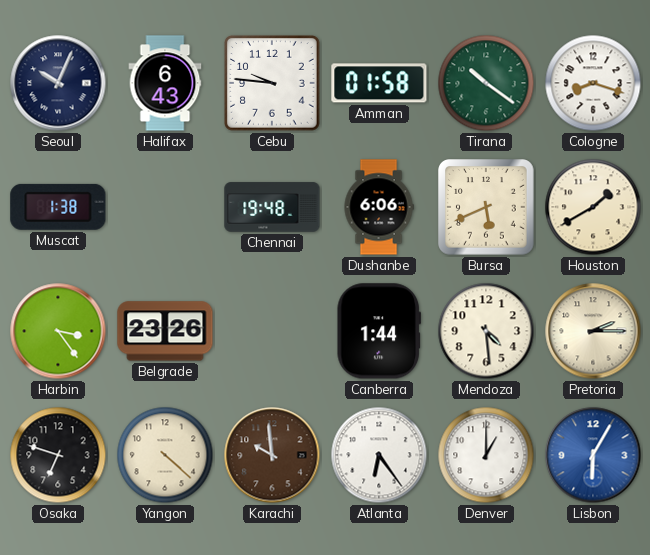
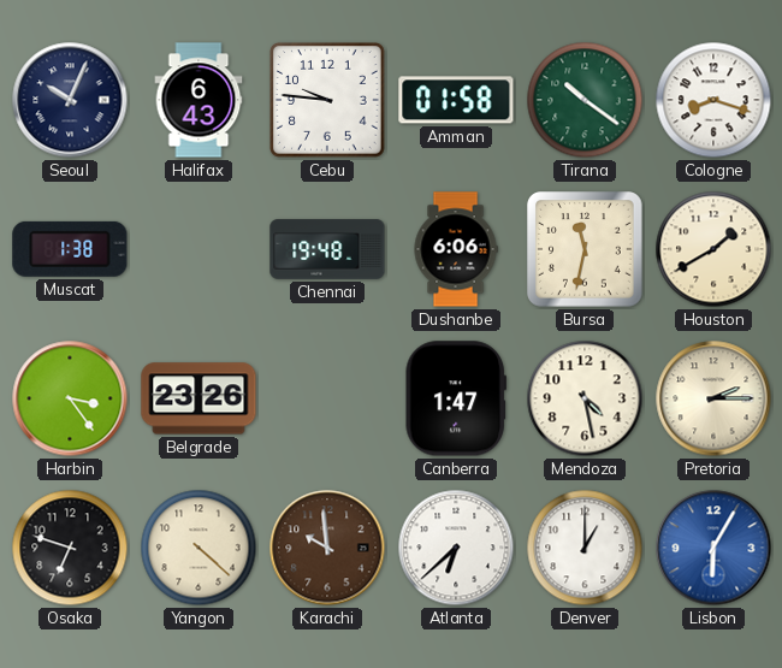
Bursa: 5:41 -> 11:32 (586, 250)
Canberra: 1:44 -> 1:47 (456, 398)
Mendoza: 4:29 -> 4:28 (585, 398)
Atlanta: 6:24 -> 6:38 (456, 548)
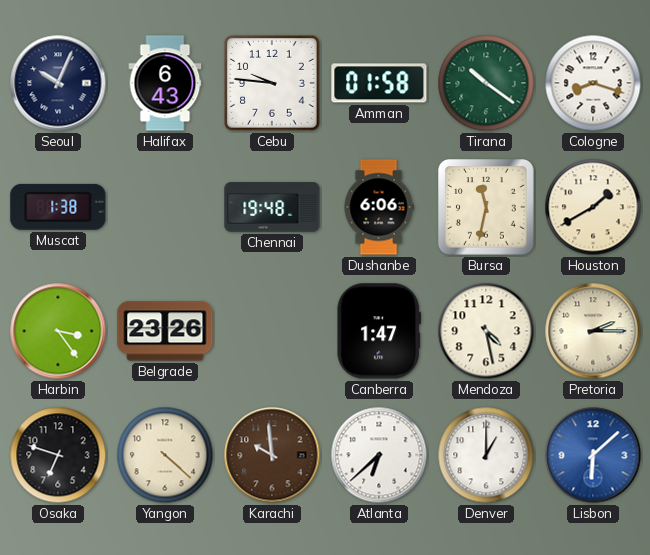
Lisbon: 6:05 -> 6:08 (593, 455)
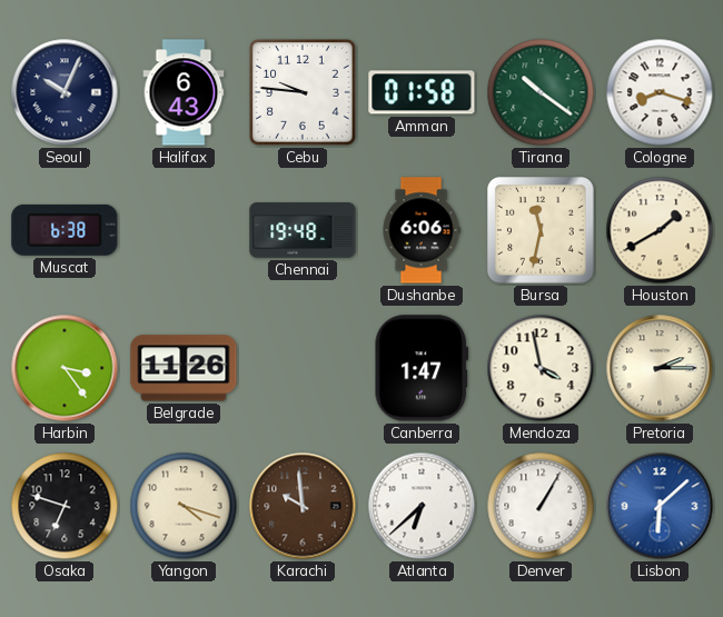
Muscat: 1:38 -> 6:38 (65, 230)
Belgrade: 23:26 -> 11:26 (184, 368)
Mendoza: 4:28 -> 3:58 (541, 368)
Yangon: 4:22 -> 4:18 (184, 506)
Denver: 1:00 -> 1:05 (541, 506)
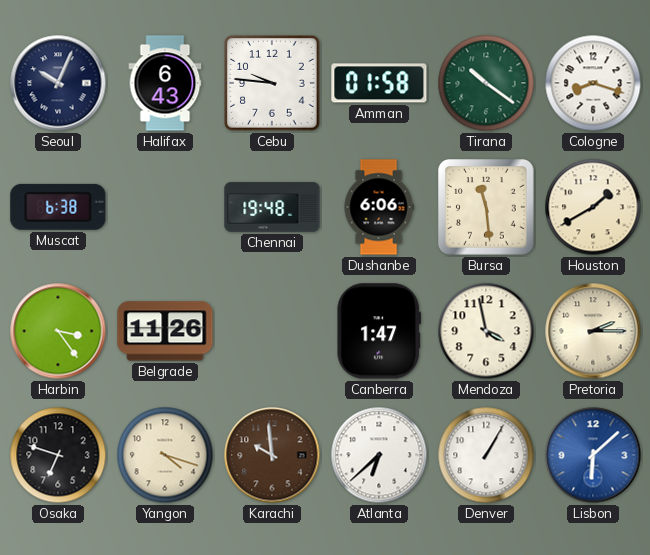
Bursa: 11:32 -> 11:29 (487, 208)
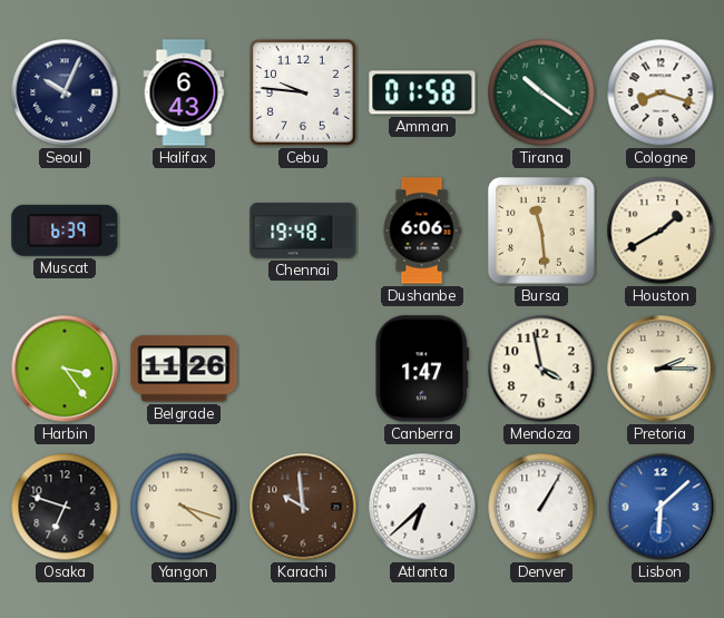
Muscat: 6:38 -> 6:39 (65, 230)
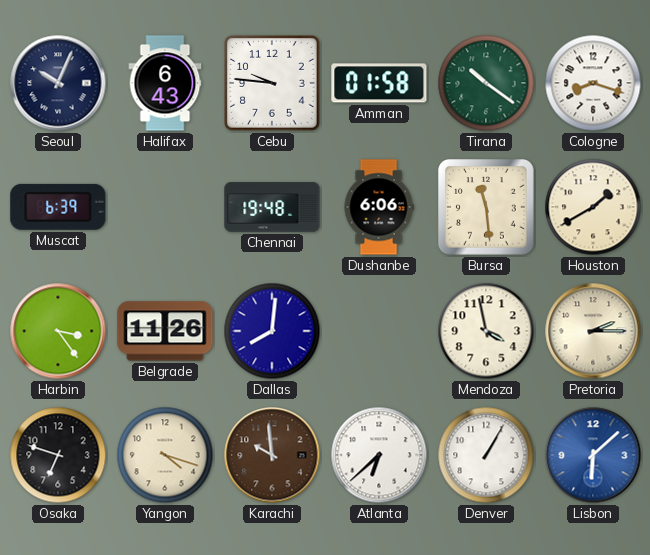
Dallas: none -> 8:01 (272, 331)
Canberra: 1:47 -> none (422, 369)
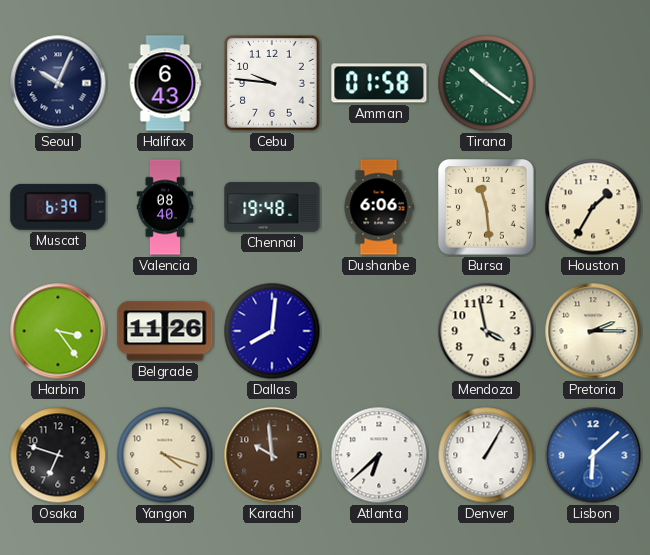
Cologne: 8:18 -> none (593, 83)
Valencia: none -> 08:40 (165, 207)
Houston: 1:40 -> 1:35 (593, 207)
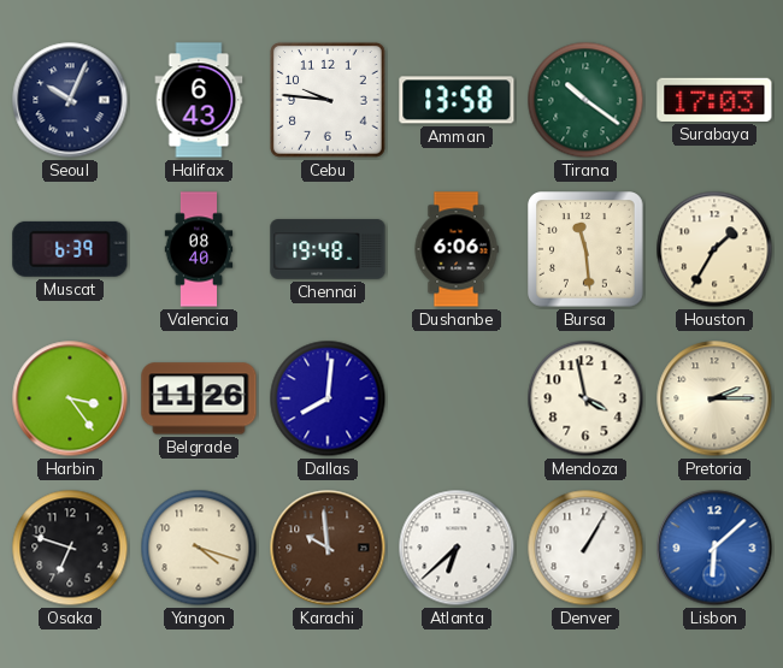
Amman: 01:58 -> 13:58 (457, 100)
Surabaya: none -> 17:03 (714, 100)
